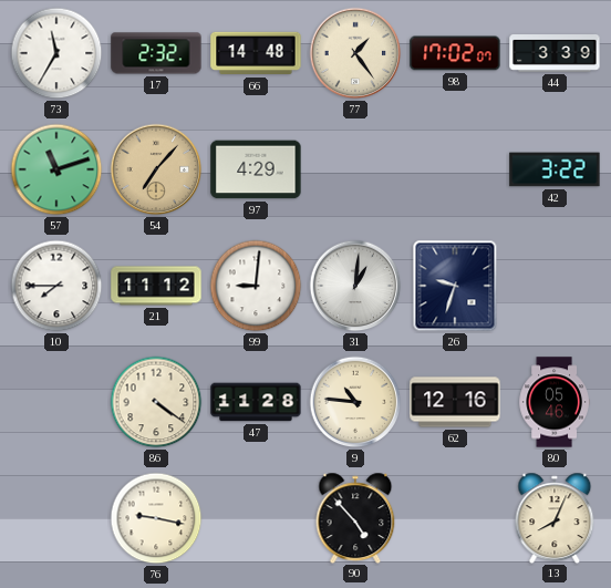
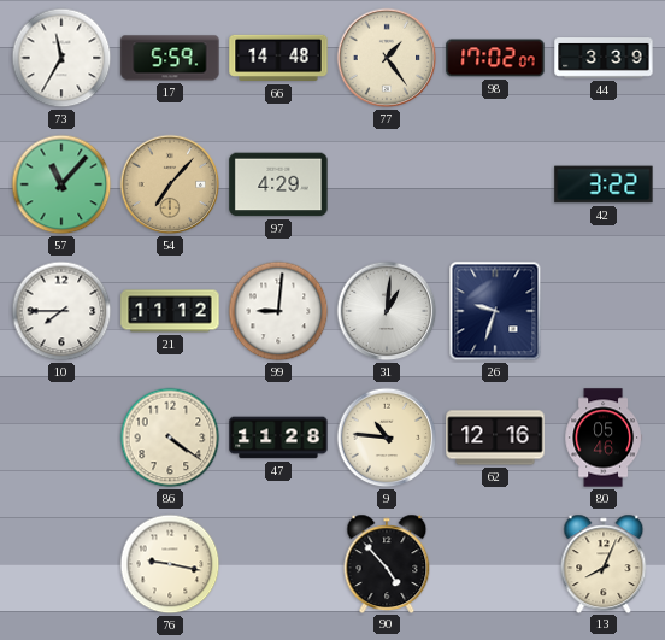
17: 2:32 -> 5:59 (170, 58)
57: 11:12 -> 11:07 (61, 184)
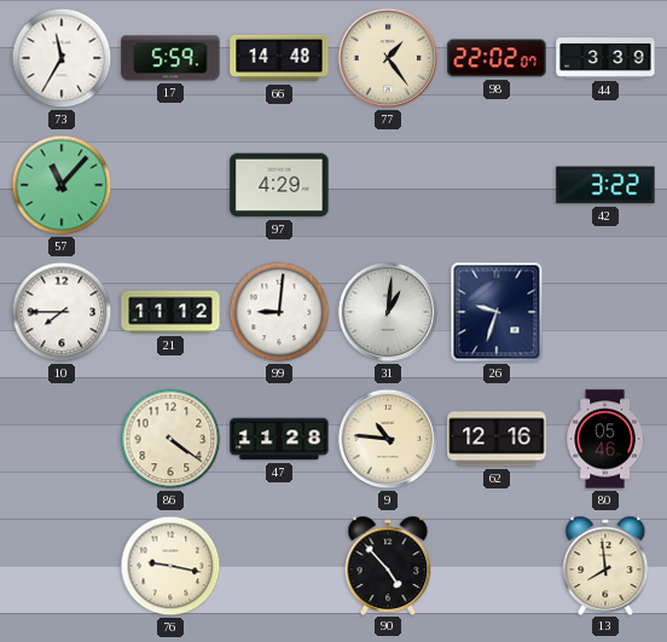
98: 17:02 -> 22:02 (497, 58)
54: 7:07 -> none (170, 184)
13: 8:04 -> 7:59 (605, 565)
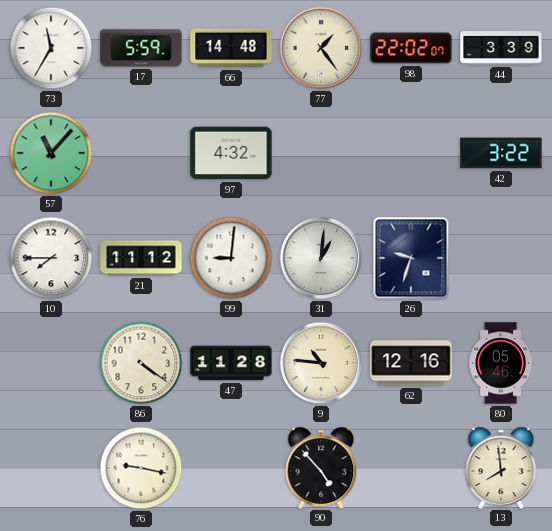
97: 4:29 -> 4:32 (231, 153)
